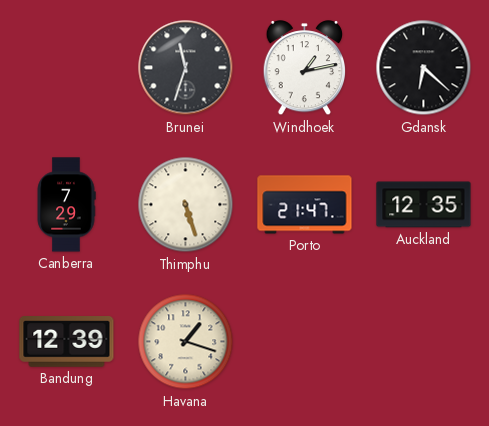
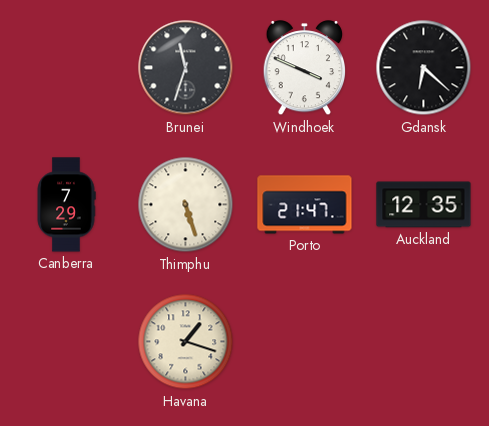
Windhoek: 1:13 -> 3:49 (304, 69)
Bandung: 12:39 -> none (67, 342)
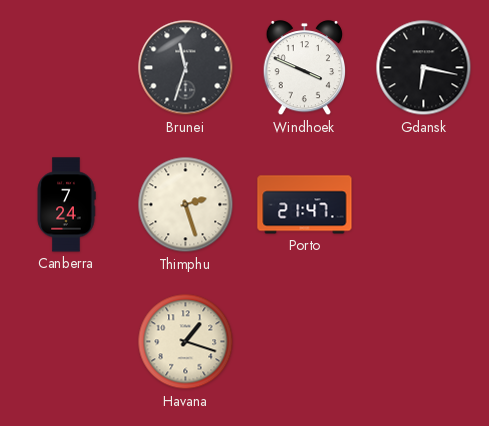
Gdansk: 6:22 -> 6:17 (424, 68)
Canberra: 7:29 -> 7:24 (66, 205)
Thimphu: 5:27 -> 2:27 (186, 205)
Auckland: 12:35 -> none (424, 205)
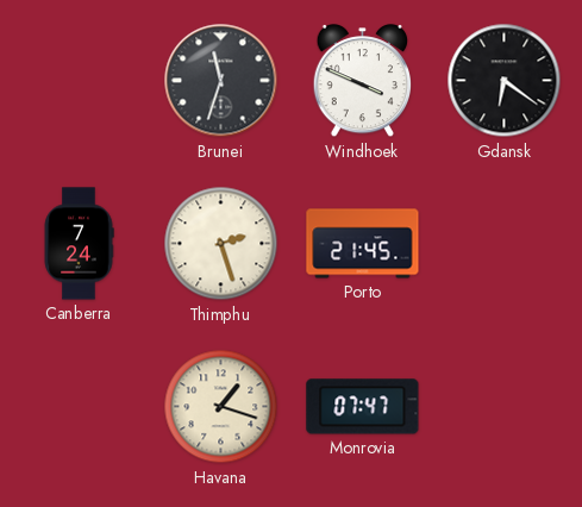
Gdansk: 6:17 -> 6:21 (505, 81)
Porto: 21:47 -> 21:45 (363, 244)
Monrovia: none -> 07:47 (363, 407)
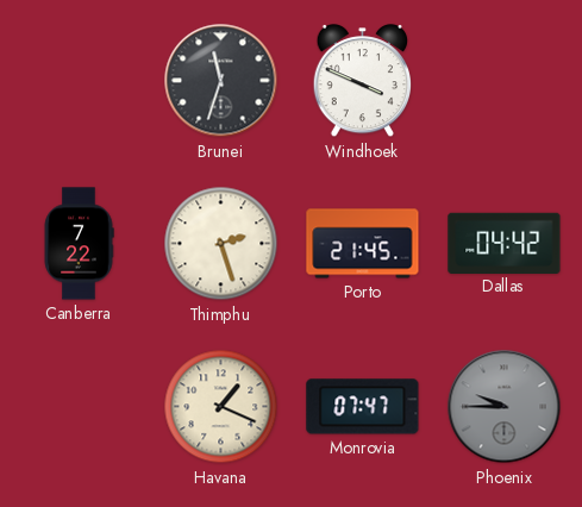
Gdansk: 6:21 -> none (505, 81)
Canberra: 7:24 -> 7:22 (79, 244)
Dallas: none -> 04:42 (505, 243)
Havana: 1:18 -> 1:19 (221, 407)
Phoenix: none -> 9:45 (505, 407)
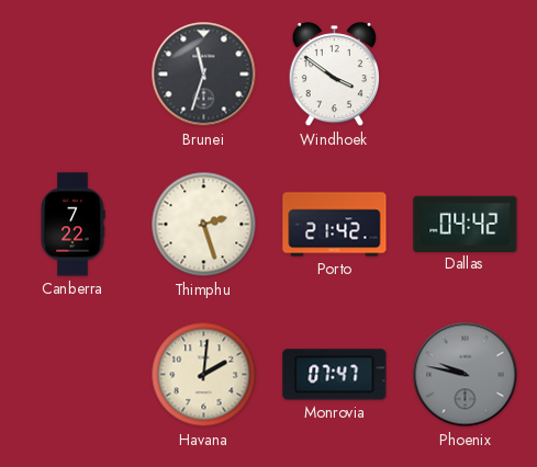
Windhoek: 3:49 -> 3:51 (334, 76)
Porto: 21:45 -> 21:42 (335, 225)
Havana: 1:19 -> 2:01 (204, 375)
Phoenix: 9:45 -> 9:47 (466, 375)
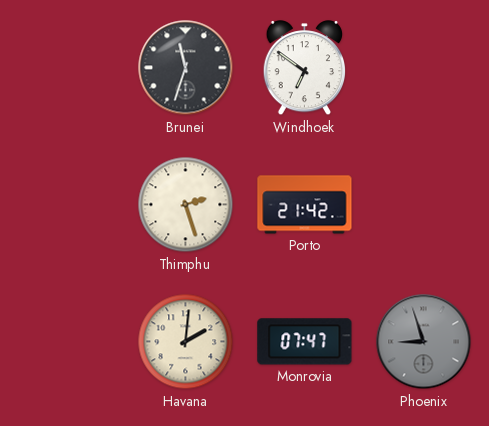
Windhoek: 3:51 -> 6:51 (304, 69)
Canberra: 7:22 -> none (72, 225)
Dallas: 04:42 -> none (466, 224)
Phoenix: 9:47 -> 8:57 (424, 342)
